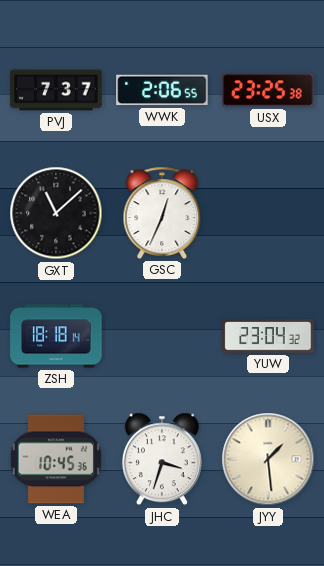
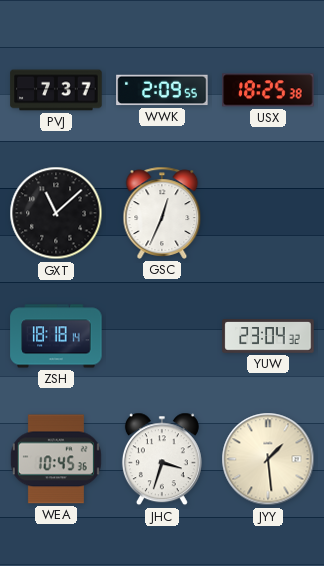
WWK: 2:06 -> 2:09 (162, 90)
USX: 23:25 -> 18:25 (268, 90)
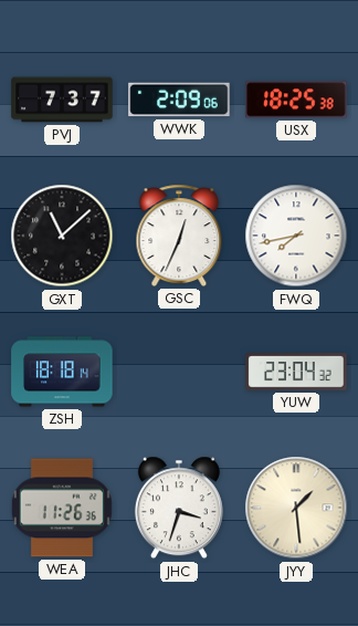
WWK: 2:09:55 -> 2:09:06 (179, 100)
FWQ: none -> 7:43 (296, 236)
WEA: 10:45 -> 11:26 (62, 508)
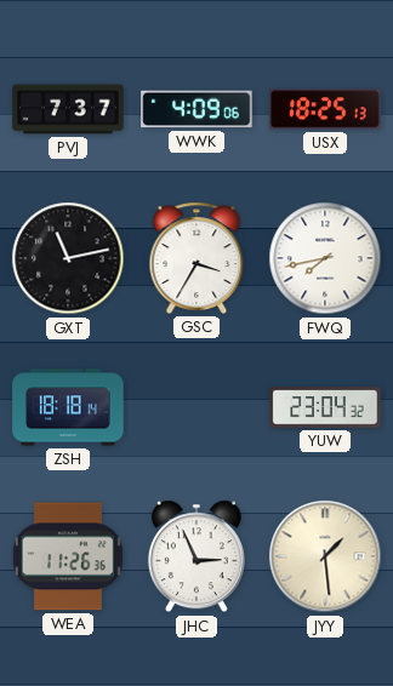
WWK: 2:09 -> 4:09 (196, 109)
USX: 18:25:38 -> 18:25:13 (325, 109)
GXT: 11:08 -> 11:13 (68, 258)
GSC: 12:34 -> 3:35 (196, 258)
JHC: 3:33 -> 2:56 (196, 556)
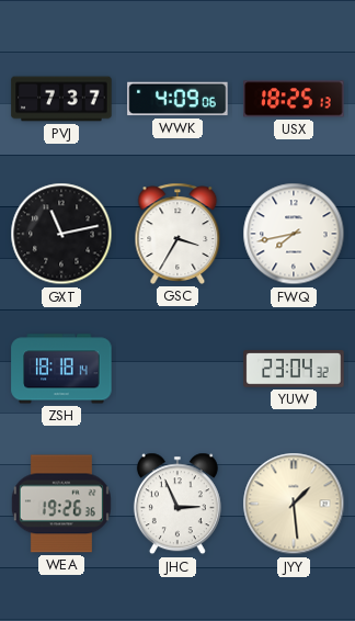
WEA: 11:26 -> 19:26 (61, 504)
